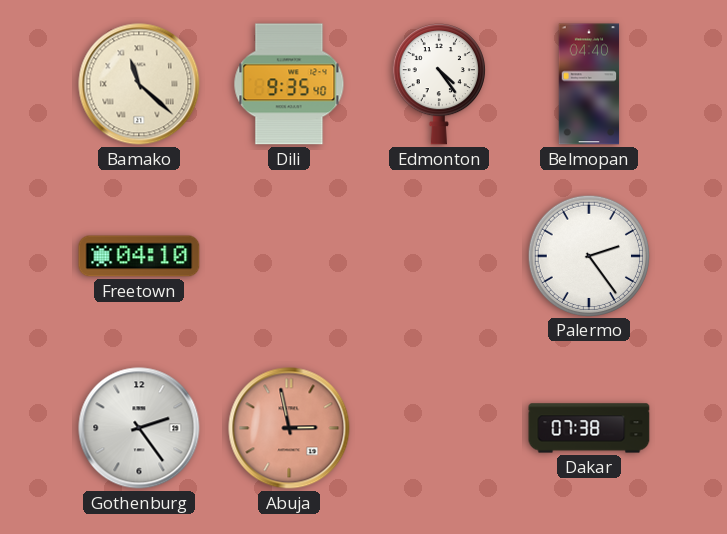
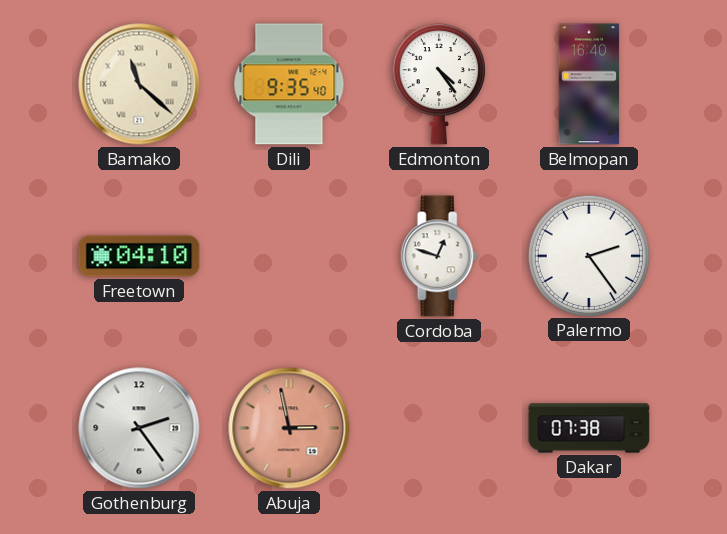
Belmopan: 04:40 -> 16:40 (589, 84)
Cordoba: none -> 12:48 (439, 256)
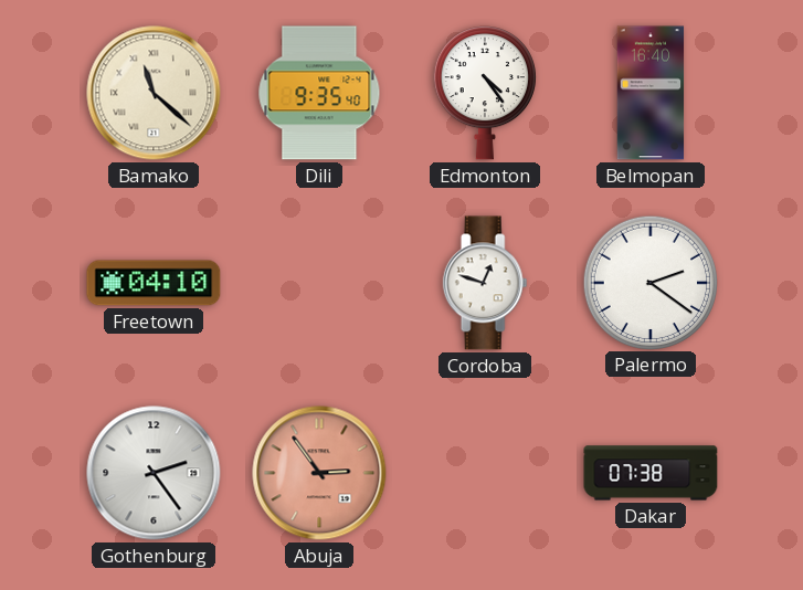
Palermo: 2:24 -> 2:21 (649, 282)
Abuja: 2:58 -> 2:54 (319, 473)
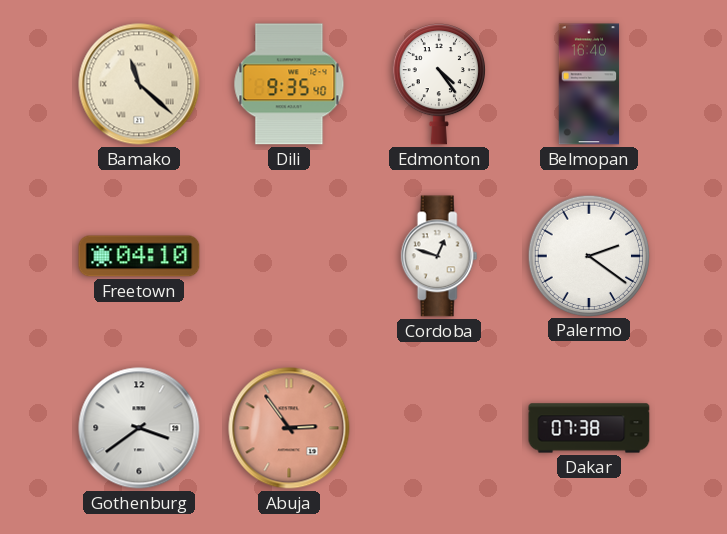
Gothenburg: 2:24 -> 3:39 (139, 428)
